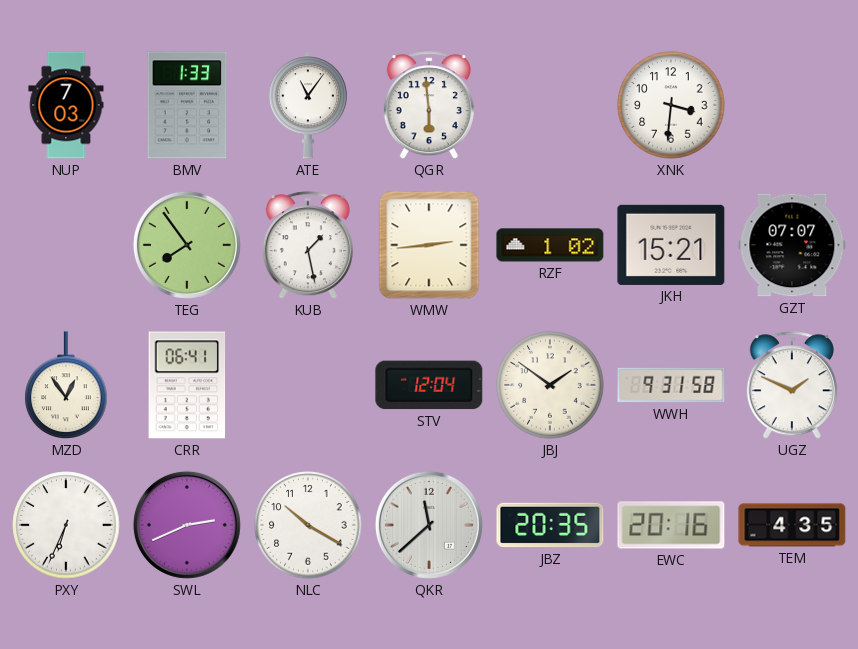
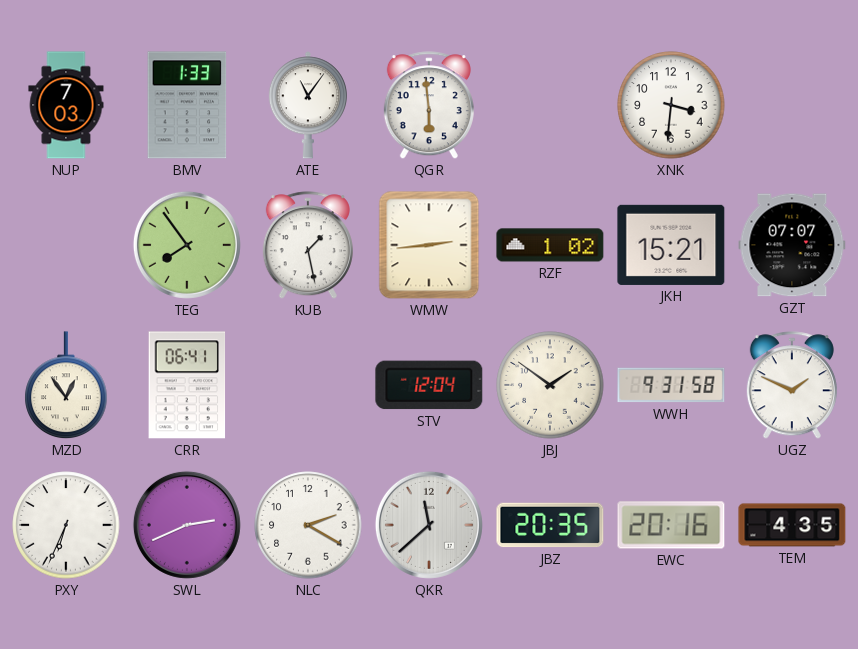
NLC: 10:20 -> 2:20 (308, 525)
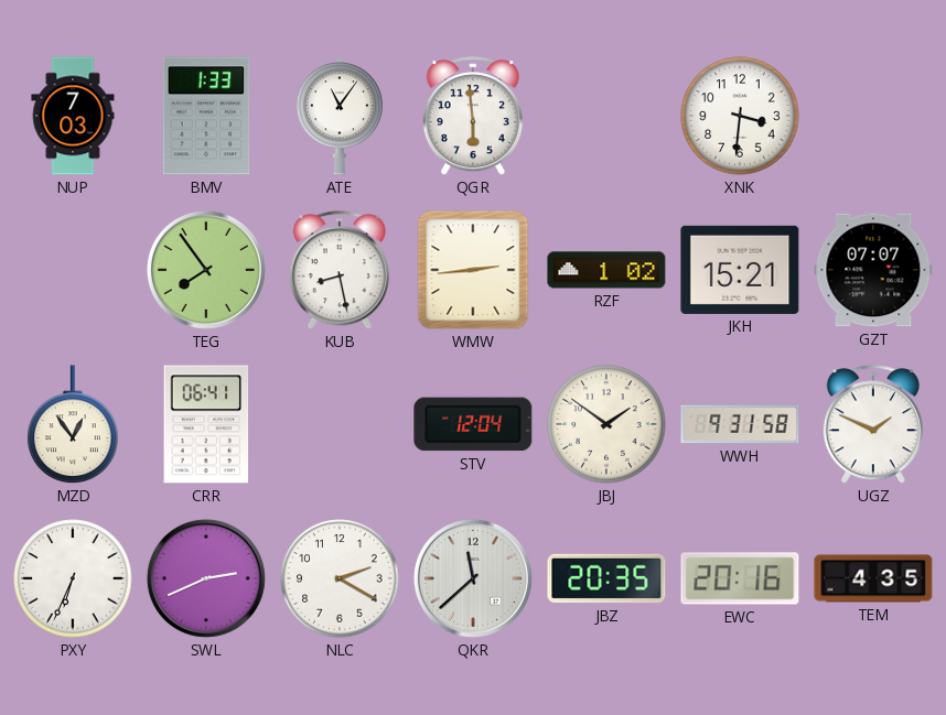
KUB: 1:28 -> 8:28 (340, 271)
